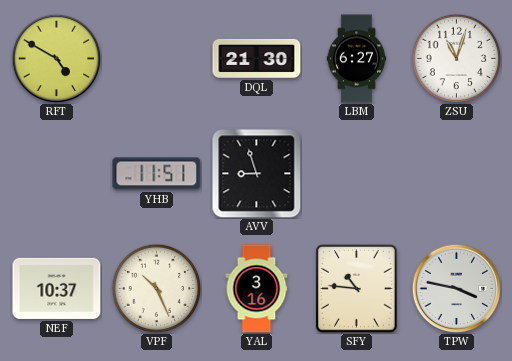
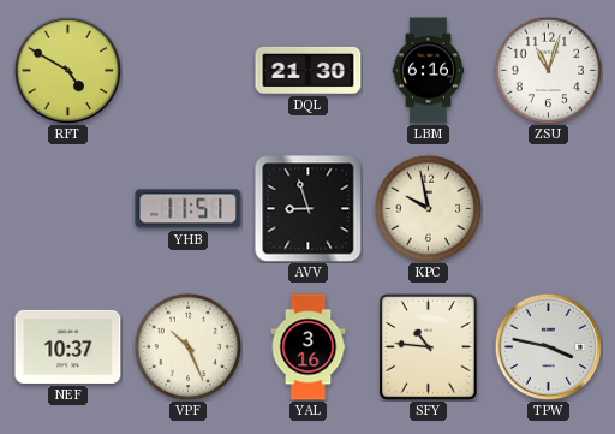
LBM: 6:27 -> 6:16 (429, 71)
KPC: none -> 9:58 (428, 208)
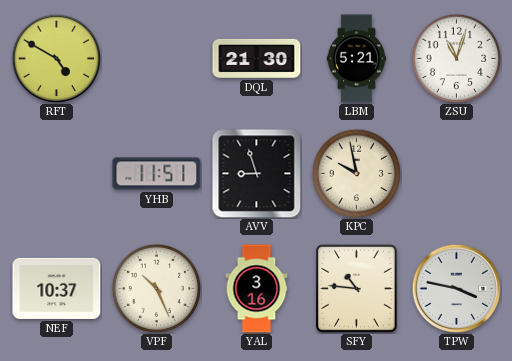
LBM: 6:16 -> 5:21 (357, 59)
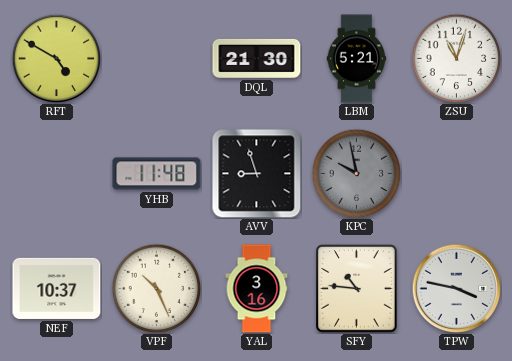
YHB: 11:51 -> 11:48 (157, 174)
KPC dial: cream -> grey (356, 173)
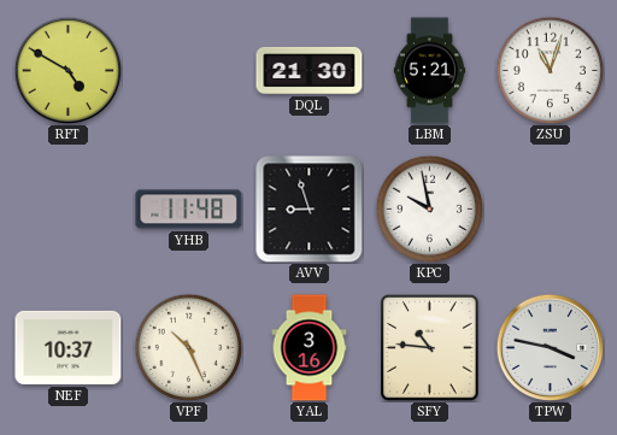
KPC dial: grey -> white (429, 208)
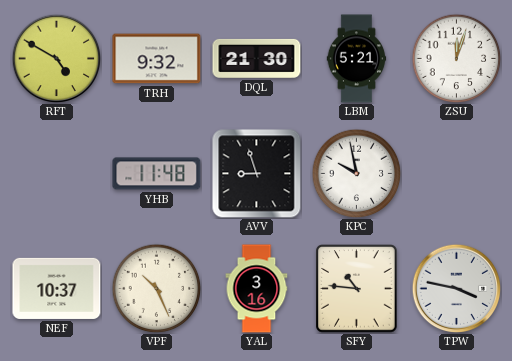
TRH: none -> 9:32 (157, 59)
ZSU: 11:03 -> 12:03 (456, 58)
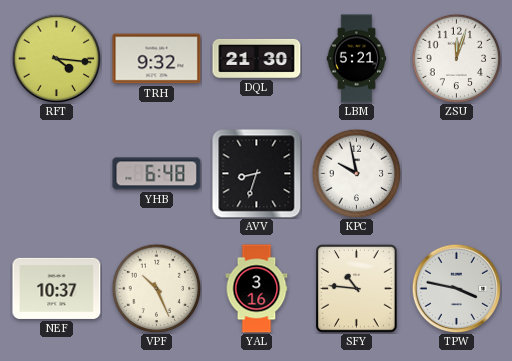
RFT: 4:50 -> 4:16 (56, 58)
YHB: 11:48 -> 6:48 (157, 174)
AVV: 8:57 -> 8:33 (257, 174)
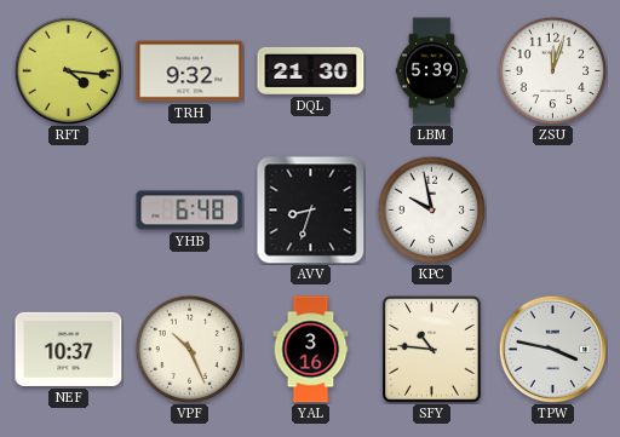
LBM: 5:21 -> 5:39 (432, 71)
